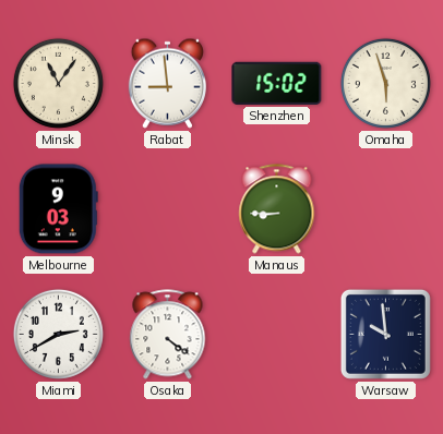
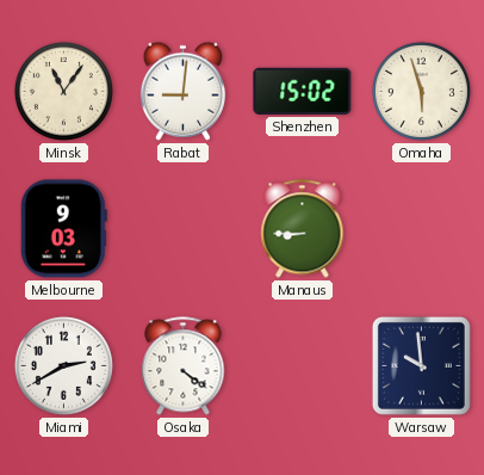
Rabat: 8:59 -> 9:01 (182, 91)
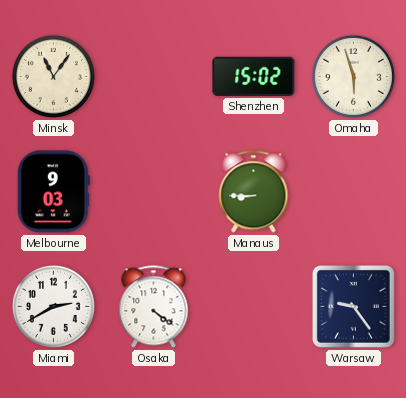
Rabat: 9:01 -> none (182, 91)
Warsaw: 9:59 -> 9:24 (353, 306)
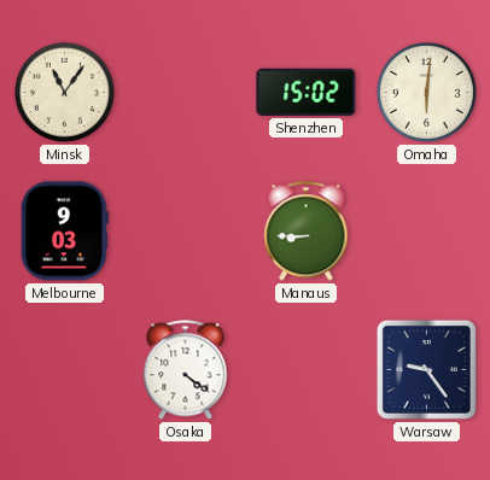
Omaha: 5:57 -> 6:01 (426, 92)
Miami: 2:40 -> none (53, 306)
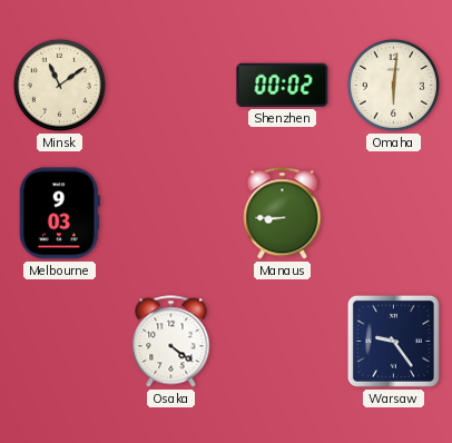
Minsk: 11:06 -> 11:09 (59, 85)
Shenzhen: 15:02 -> 00:02 (283, 85)
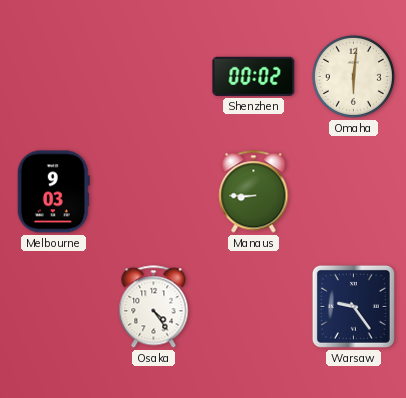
Minsk: 11:09 -> none (59, 85)
Osaka: 4:21 -> 4:24 (154, 307)
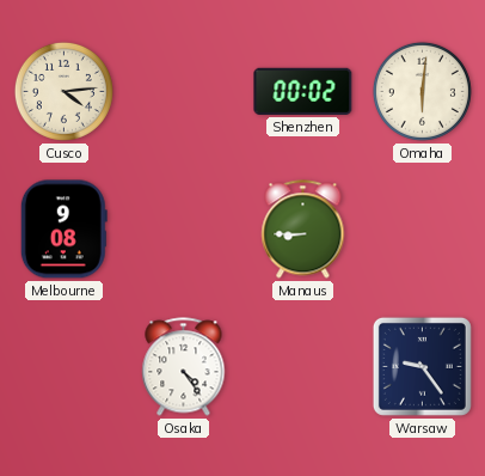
Cusco: none -> 4:14 (63, 91)
Melbourne: 9:03 -> 9:08 (63, 230)
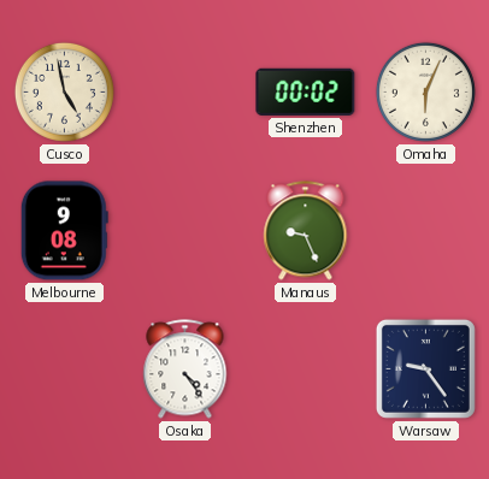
Cusco: 4:14 -> 4:58 (64, 91)
Omaha: 6:01 -> 6:04 (425, 91)
Manaus: 8:45 -> 9:26 (306, 231)
